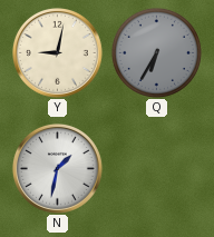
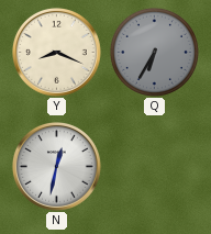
Y: 9:02 -> 8:19 (56, 52)
N: 1:32 -> 12:32 (56, 166)
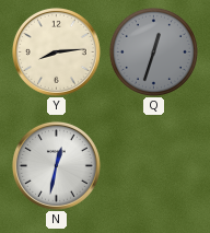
Y: 8:19 -> 8:14 (56, 51)
Q: 6:35 -> 12:33 (153, 51)
